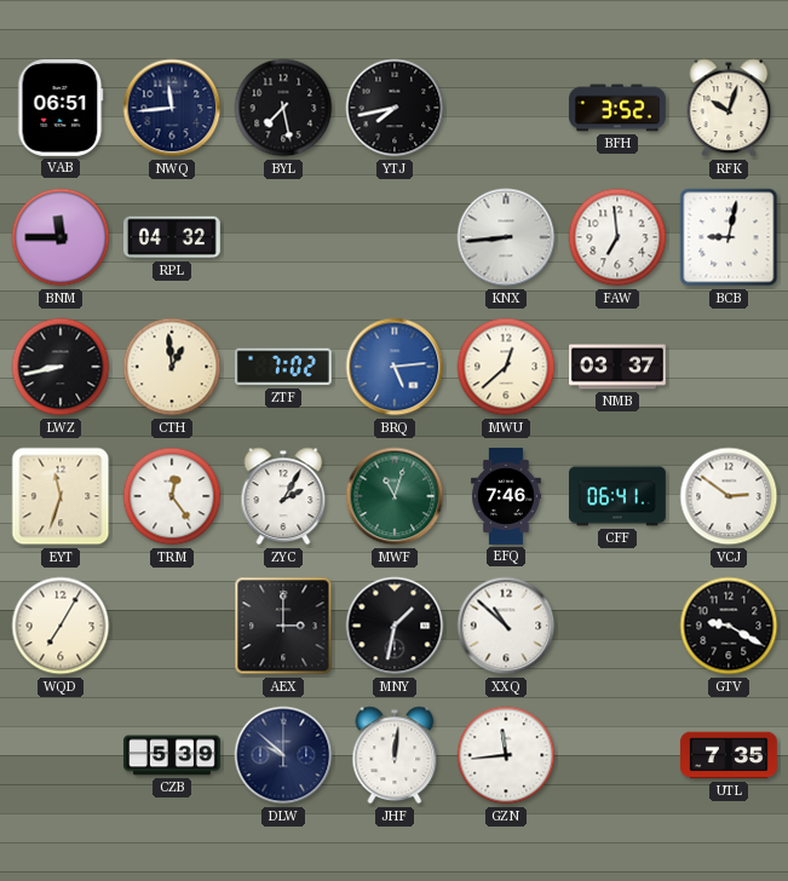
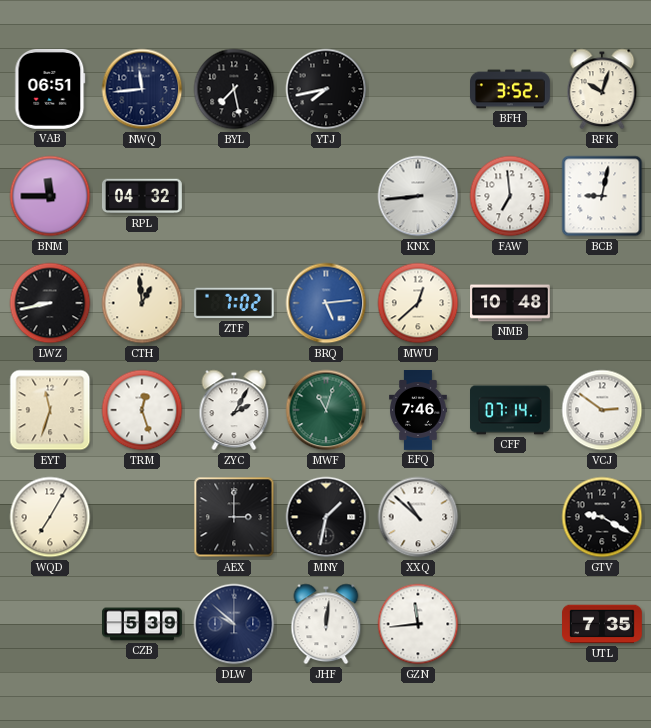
NMB: 03:37 -> 10:48 (511, 303)
TRM: 12:24 -> 12:27 (142, 410)
CFF: 06:41 -> 07:14 (511, 410)
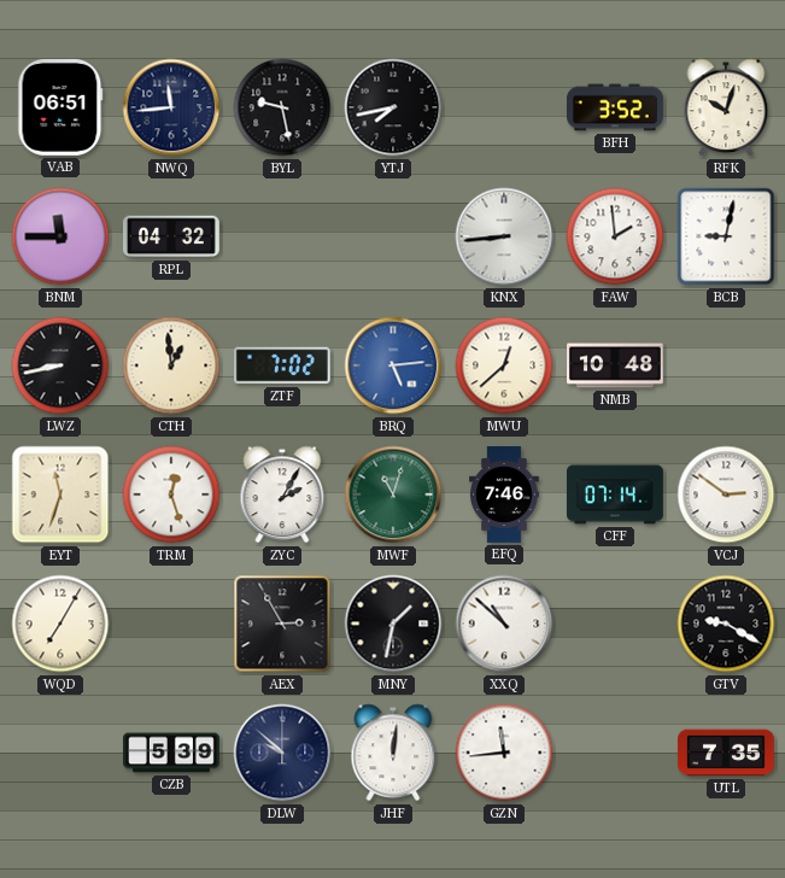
BYL: 7:28 -> 9:28 (282, 107)
FAW: 6:59 -> 1:59 (615, 236)
AEX: 3:00 -> 2:55 (282, 624)
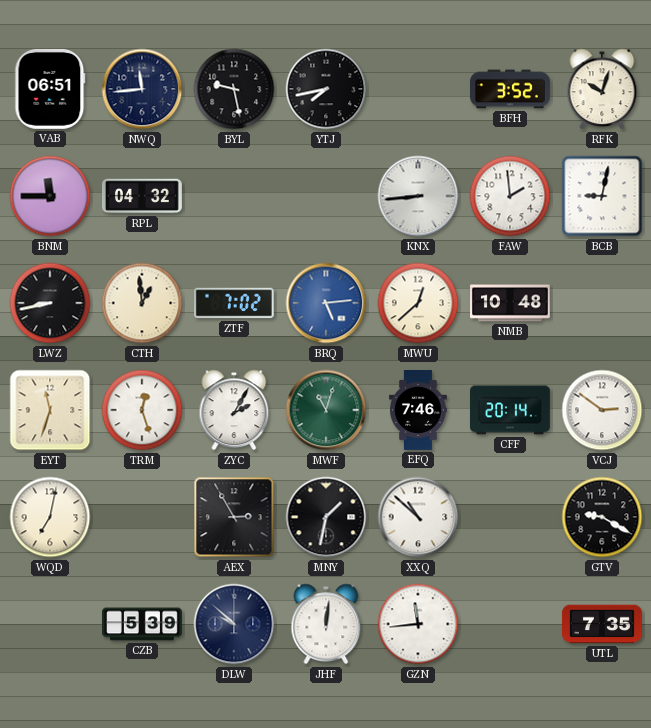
CFF: 07:14 -> 20:14 (511, 410)
WQD: 7:05 -> 7:02 (50, 517)
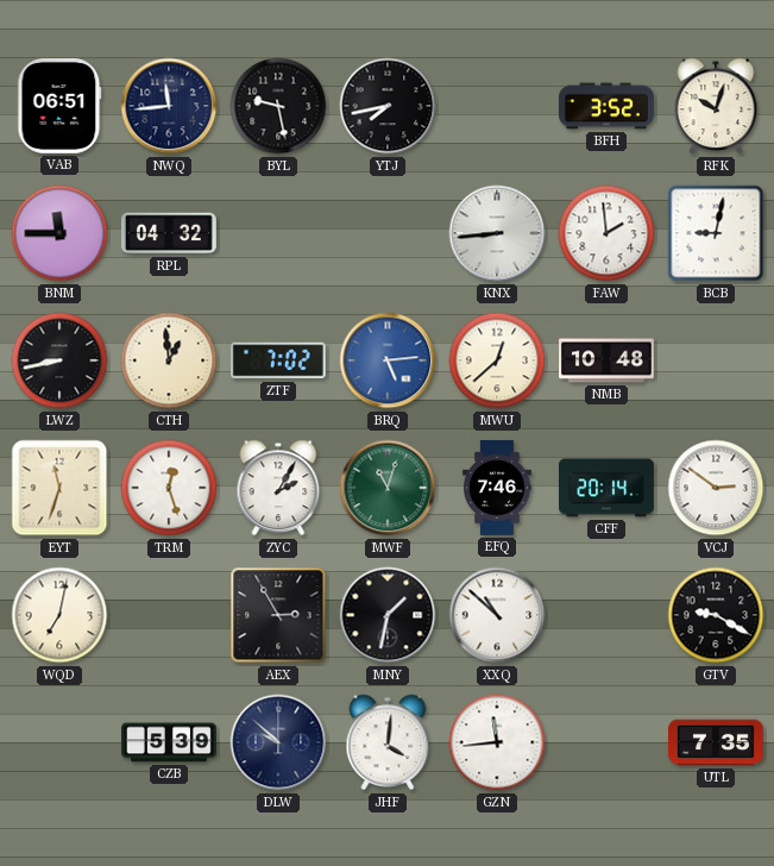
JHF: 12:01 -> 4:01 (388, 742)
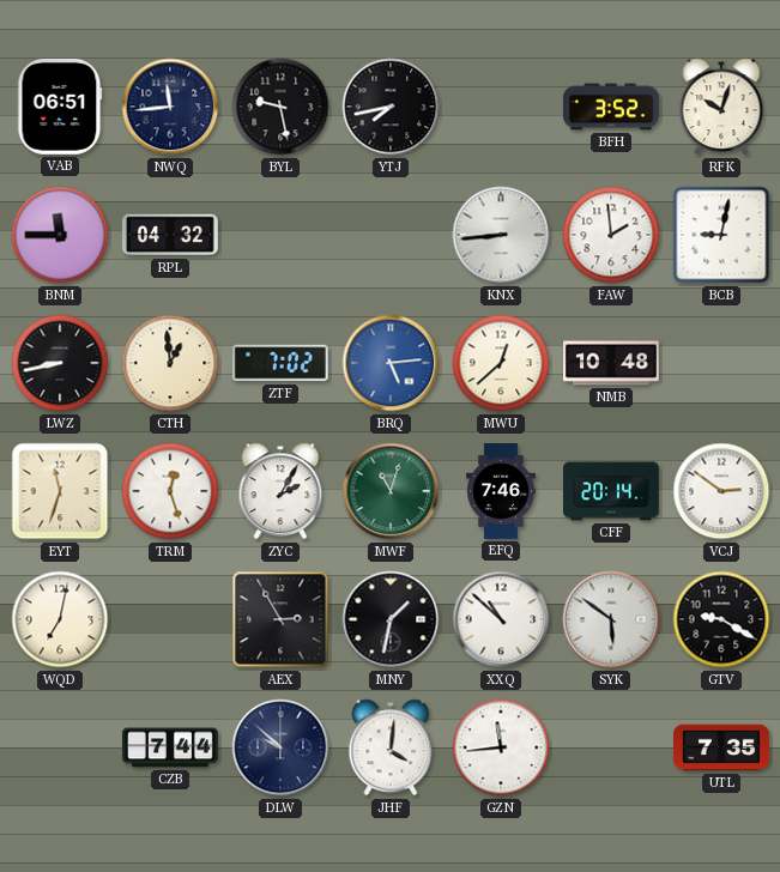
SYK: none -> 5:51 (611, 619)
CZB: 5:39 -> 7:44 (171, 747)
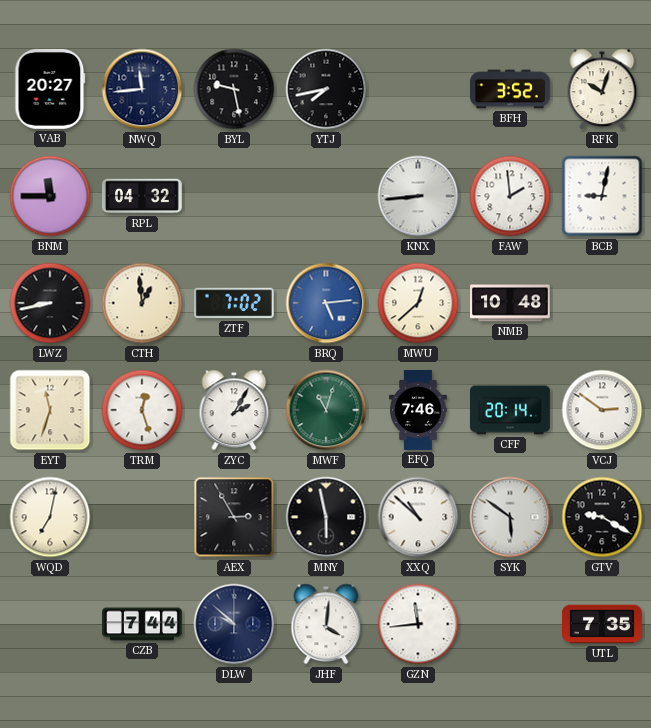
VAB: 06:51 -> 20:27 (50, 89)
MNY: 1:32 -> 5:58 (326, 517)
